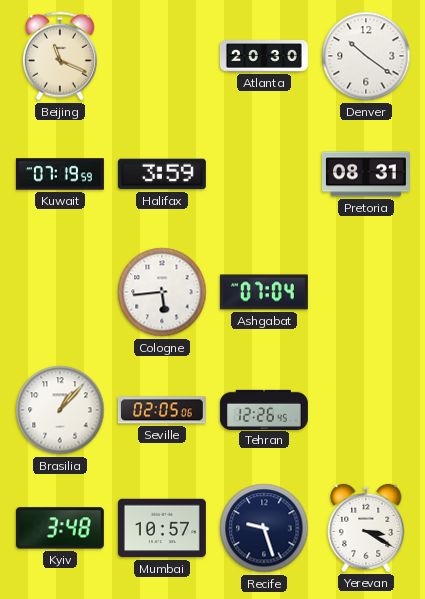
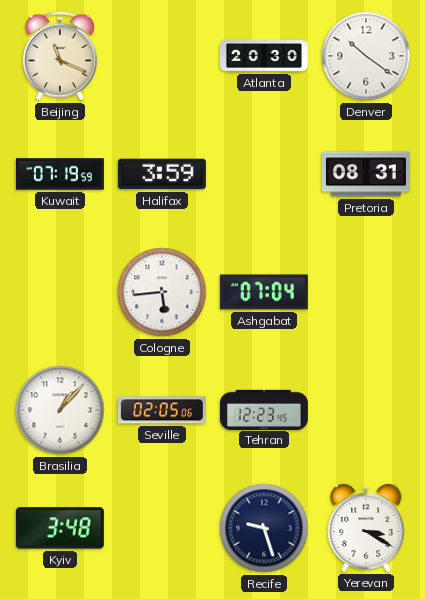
Tehran: 12:26 -> 12:23 (264, 409)
Mumbai: 10:57 -> none (162, 528)
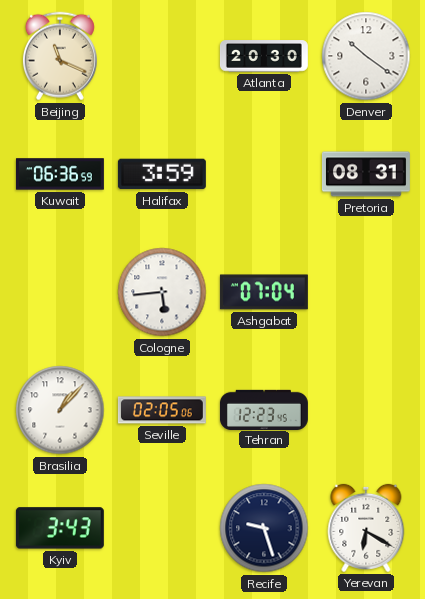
Kuwait: 07:19 -> 06:36 (60, 174)
Kyiv: 3:48 -> 3:43 (60, 528)
Yerevan: 3:20 -> 6:20 (366, 528)
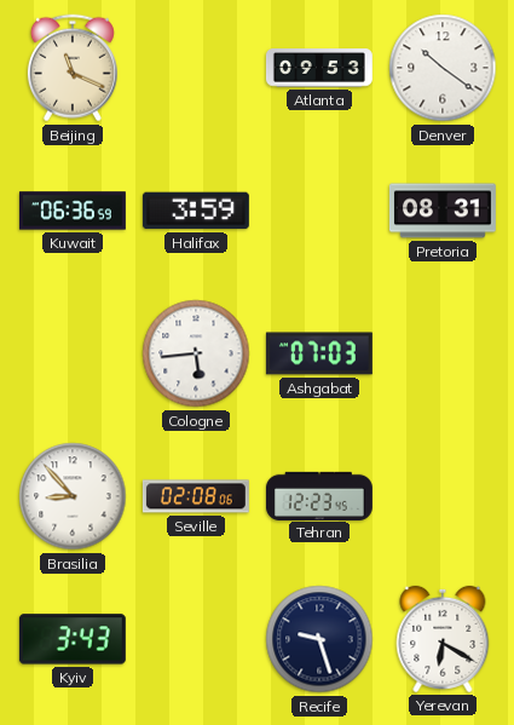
Atlanta: 20:30 -> 09:53 (319, 68)
Ashgabat: 07:04 -> 07:03 (319, 353)
Brasilia: 1:07 -> 8:53 (73, 496)
Seville: 02:05 -> 02:08 (196, 496)
